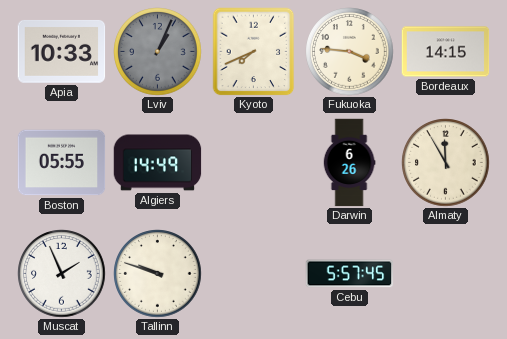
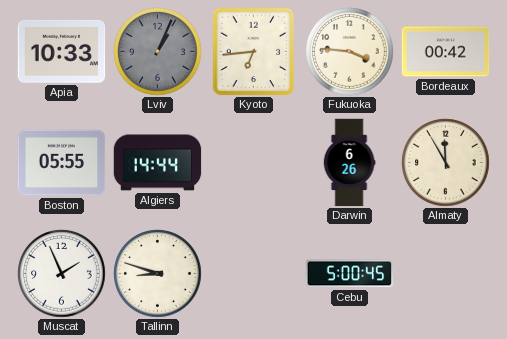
Kyoto: 7:41 -> 6:44 (254, 52)
Bordeaux: 14:15 -> 00:42 (446, 52)
Algiers: 14:49 -> 14:44 (158, 163)
Tallinn: 9:48 -> 8:48 (158, 274)
Cebu: 5:57 -> 5:00 (350, 274)
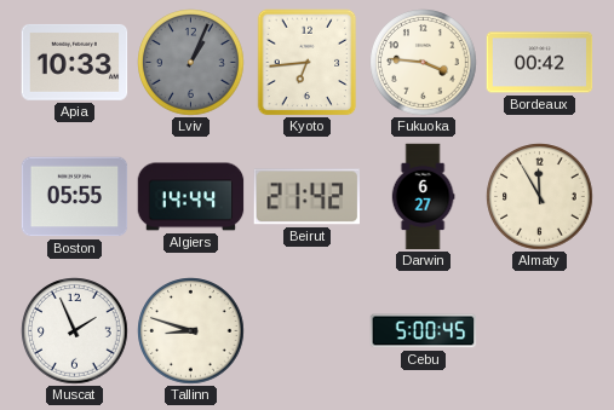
Beirut: none -> 21:42 (306, 197)
Darwin: 6:26 -> 6:27 (423, 197)
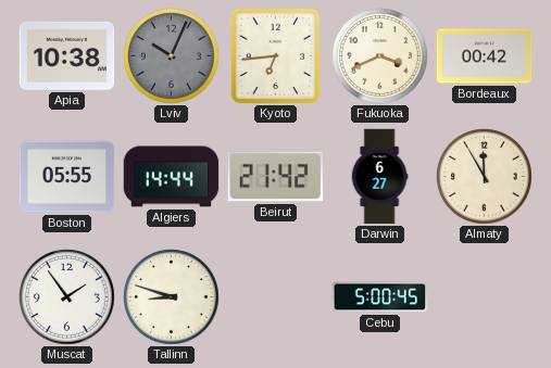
Apia: 10:33 -> 10:38 (67, 55)
Lviv: 1:04 -> 10:04 (172, 56)
Fukuoka: 3:46 -> 3:41 (380, 56)
Muscat: 1:56 -> 1:54 (67, 297)
